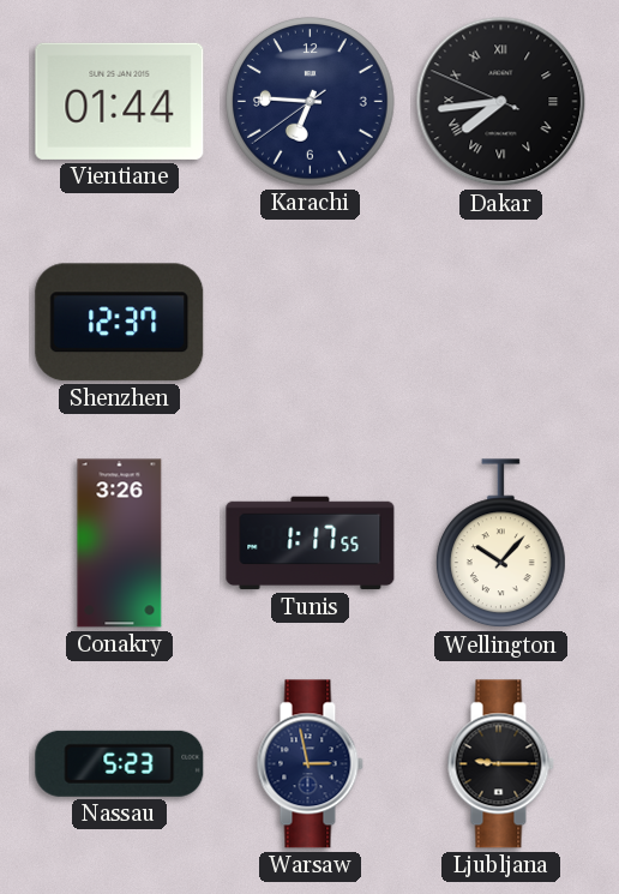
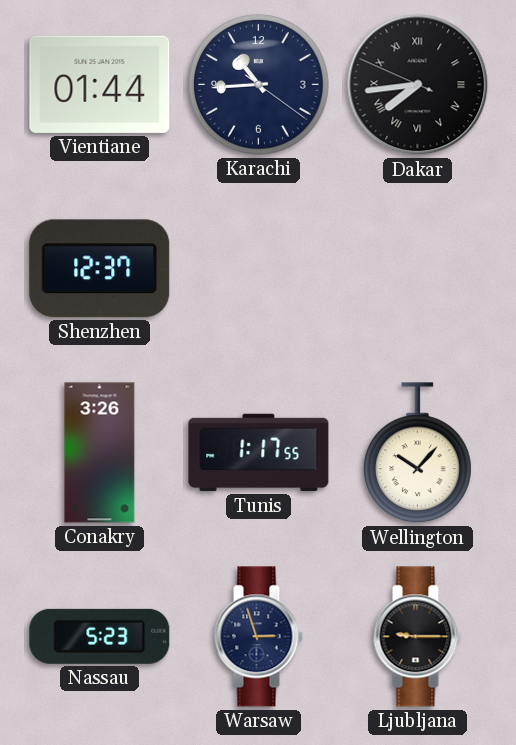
Karachi: 6:45 -> 10:44 (259, 85)
Warsaw: 2:58 -> 2:57 (258, 637)
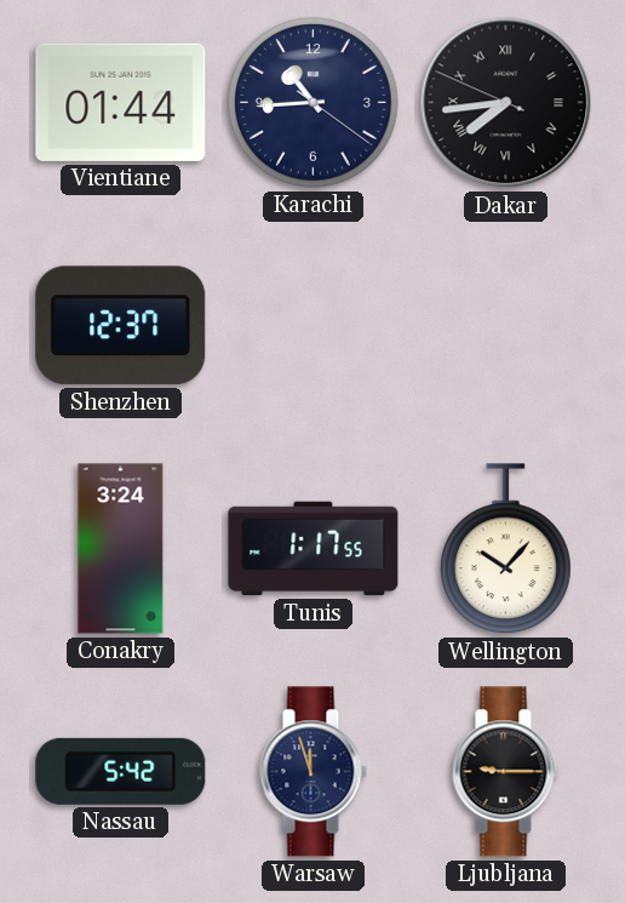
Conakry: 3:26 -> 3:24 (121, 549)
Nassau: 5:23 -> 5:42 (121, 771)
Warsaw: 2:57 -> 11:57 (312, 772)
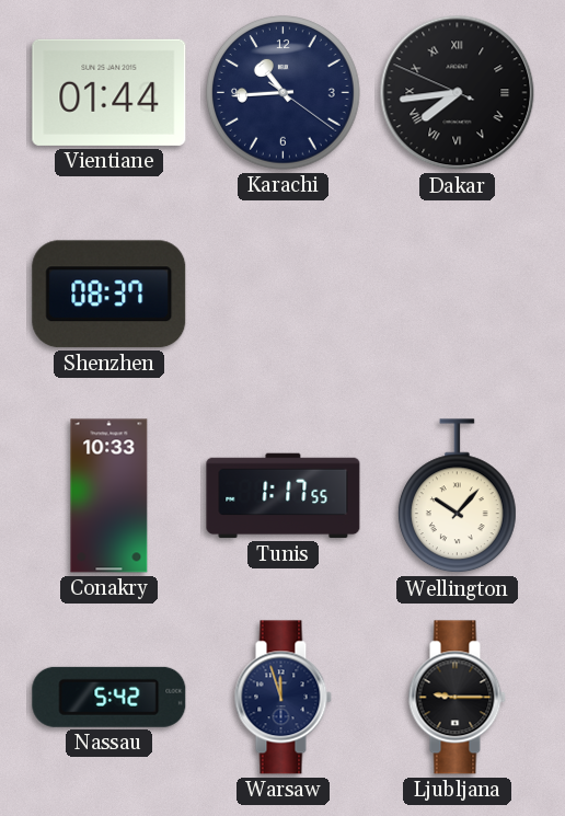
Shenzhen: 12:37 -> 08:37 (109, 295)
Conakry: 3:24 -> 10:33 (109, 496)
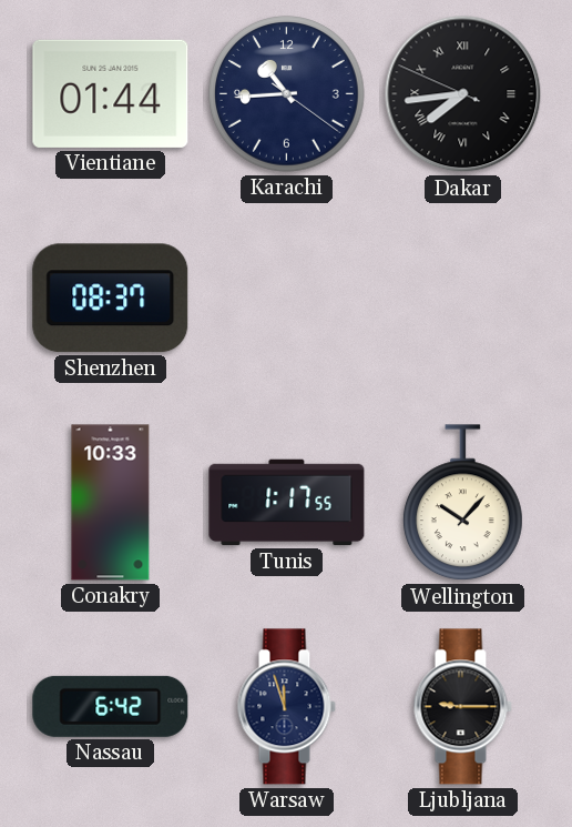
Nassau: 5:42 -> 6:42 (111, 706)
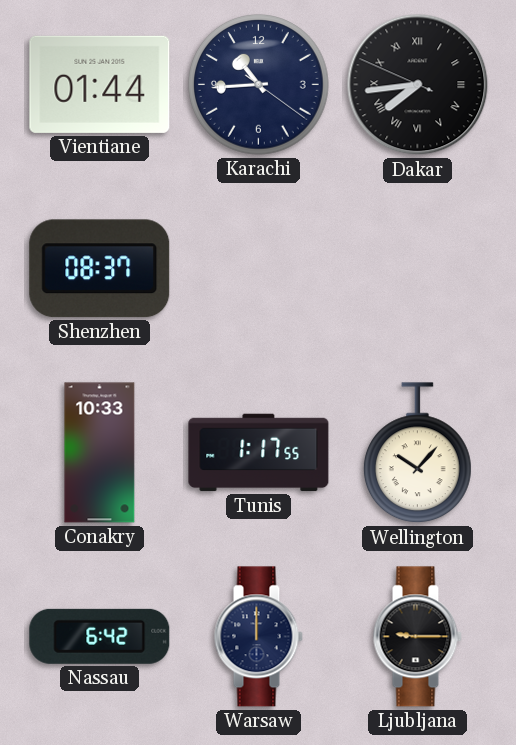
Warsaw: 11:57 -> 12:00 (258, 637)
